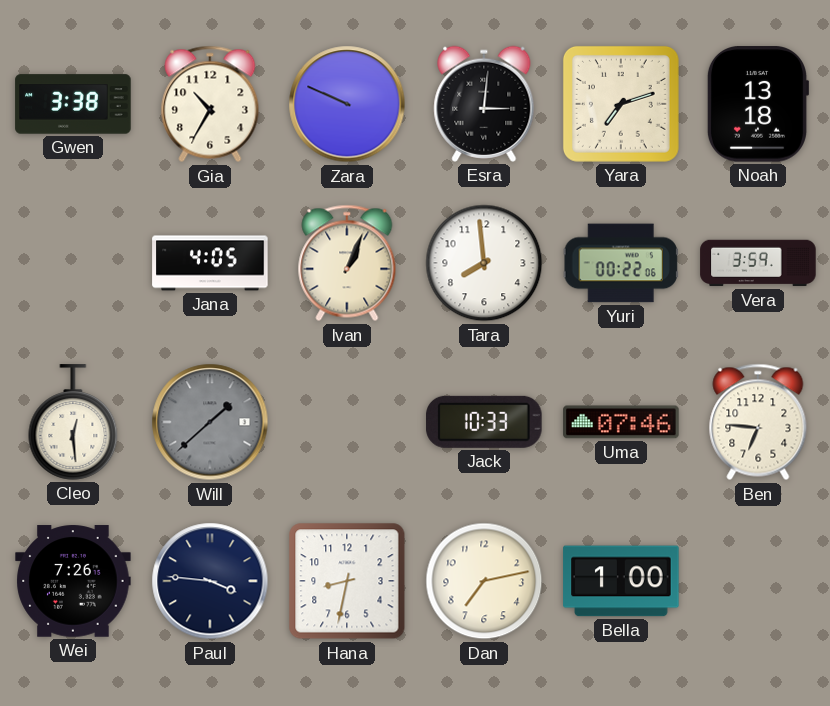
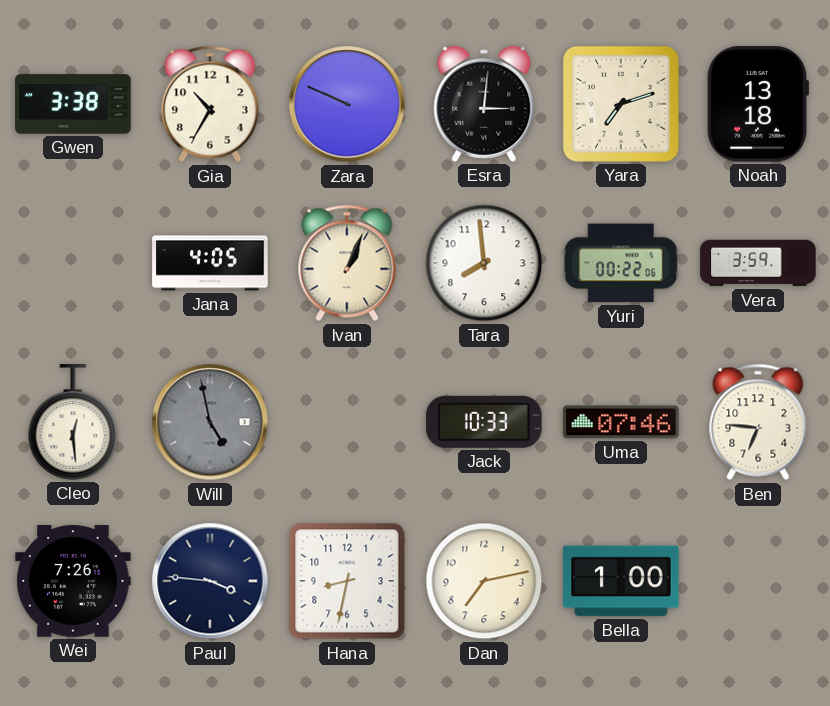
Will: 1:38 -> 4:58 (210, 422)
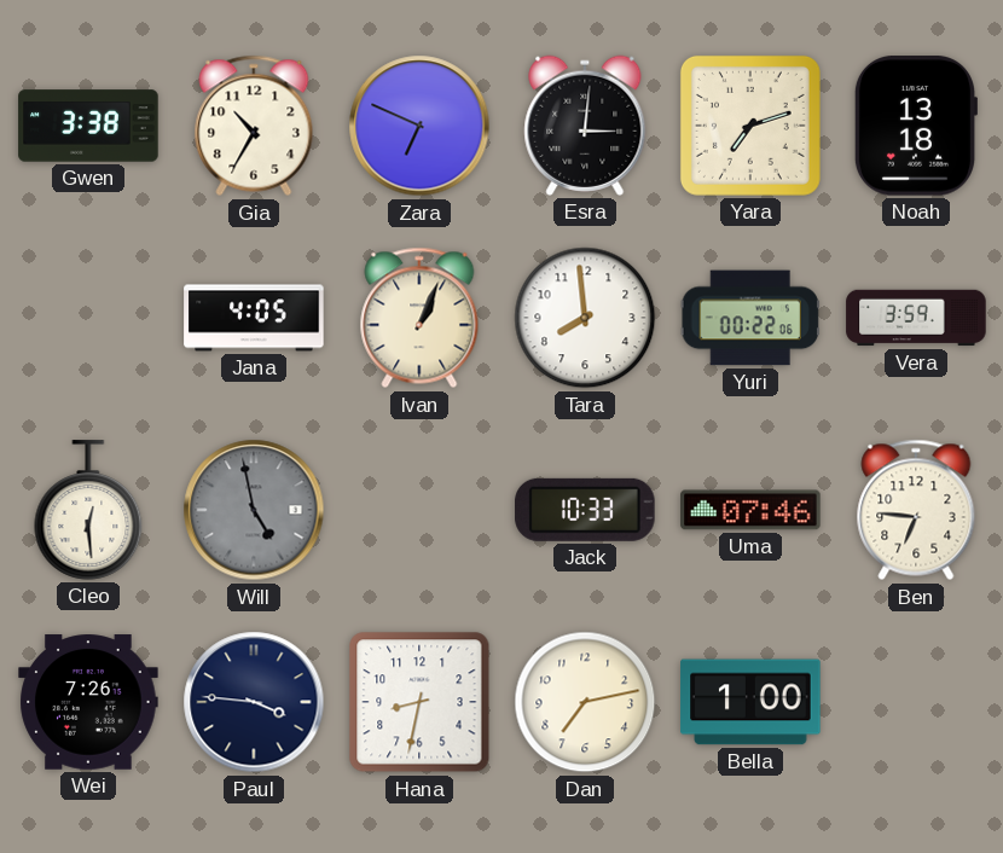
Zara: 9:49 -> 6:49 (419, 126)
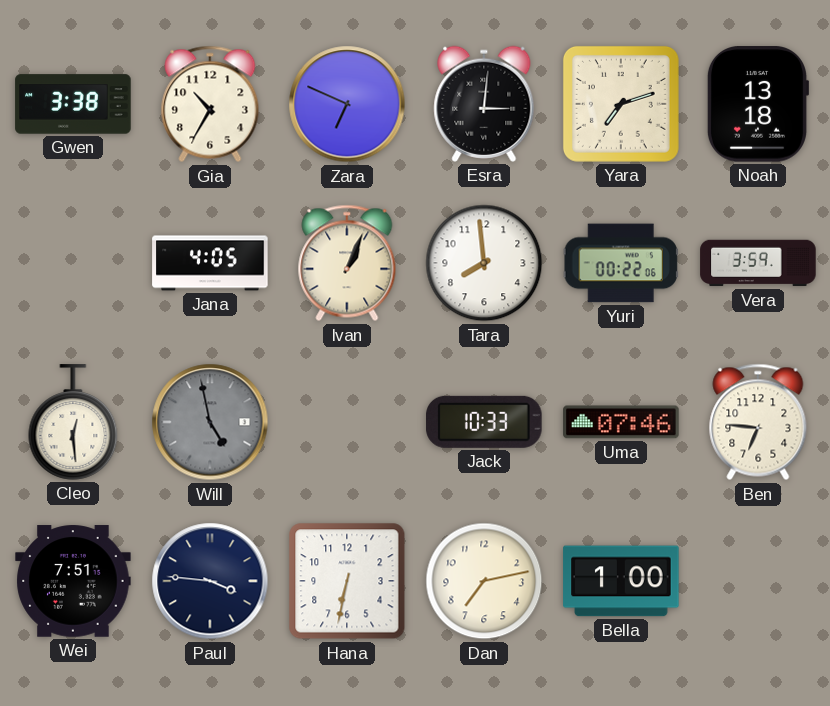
Wei: 7:26 -> 7:51 (73, 581)
Hana: 8:32 -> 6:32 (347, 581)
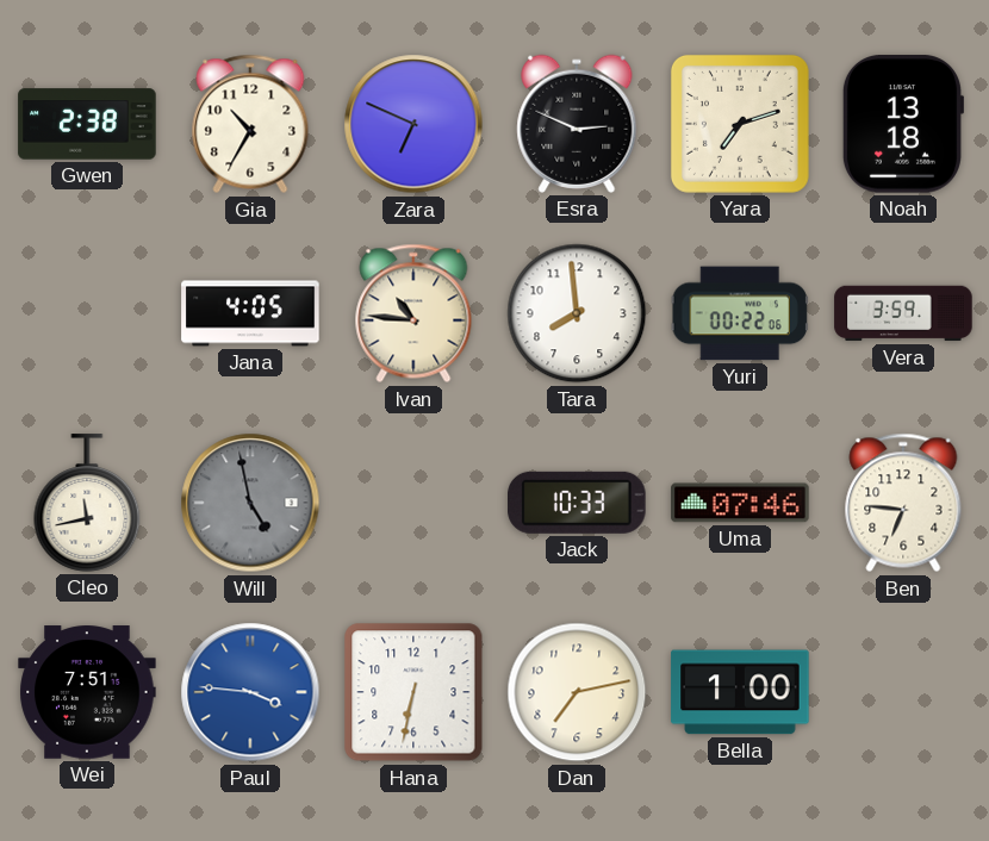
Gwen: 3:38 -> 2:38 (87, 124)
Esra: 3:01 -> 2:49 (577, 124)
Ivan: 1:04 -> 10:46 (413, 313)
Cleo: 12:29 -> 11:43 (87, 503)
Paul dial: navy -> blue (250, 692)
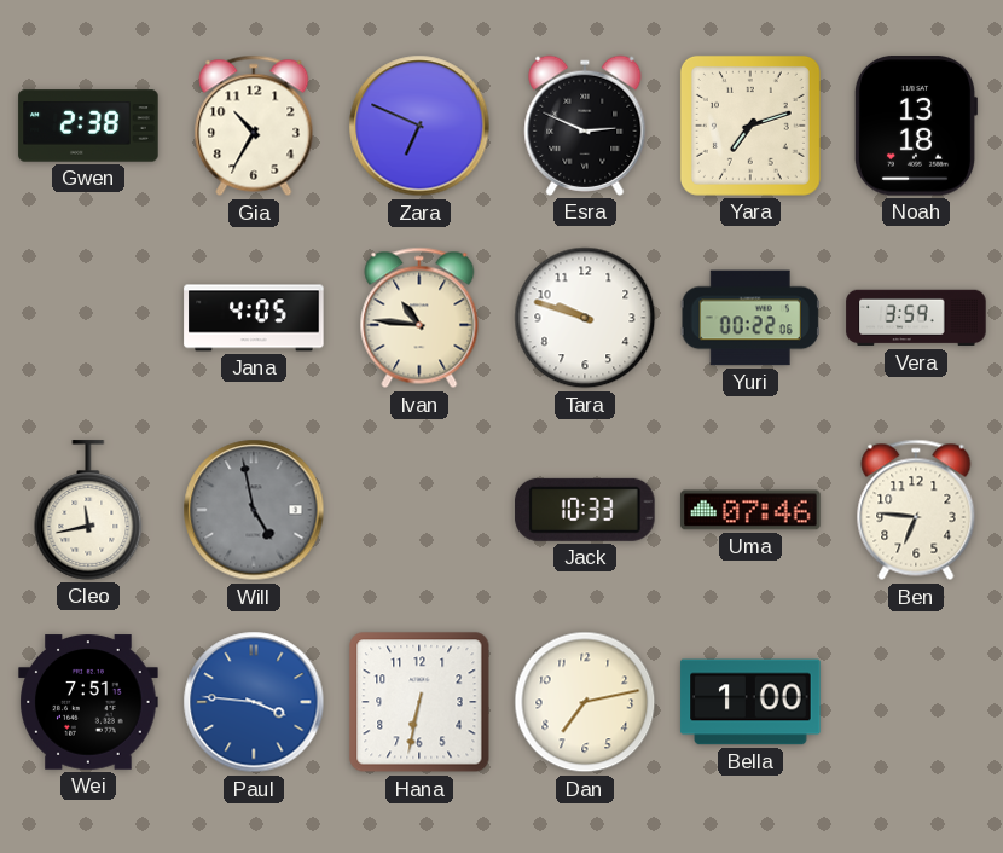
Tara: 7:59 -> 9:48 (585, 318)
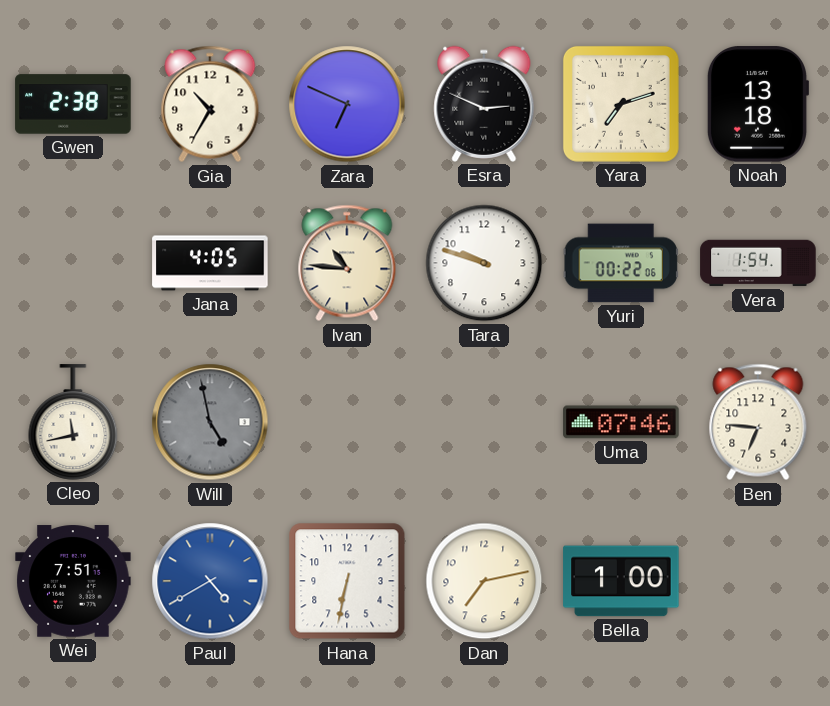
Vera: 3:59 -> 1:54 (758, 263)
Jack: 10:33 -> none (585, 510)
Paul: 3:46 -> 4:40 (210, 581)
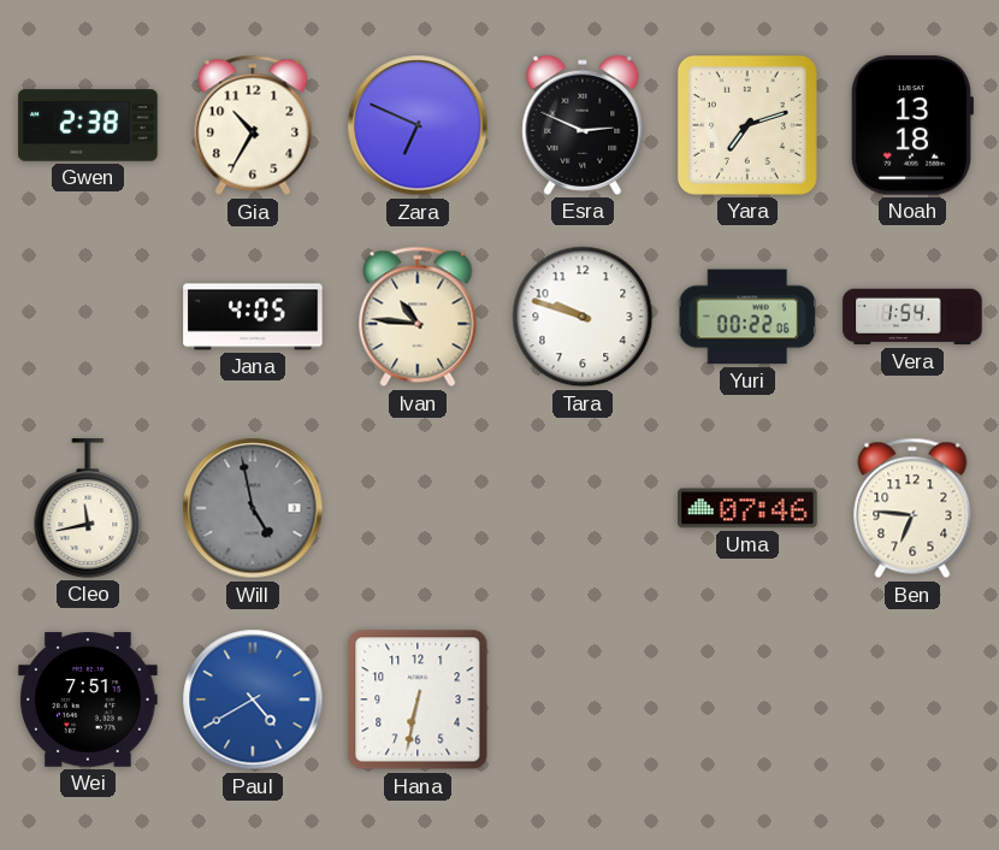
Dan: 7:13 -> none (484, 581)
Bella: 1:00 -> none (621, 581)
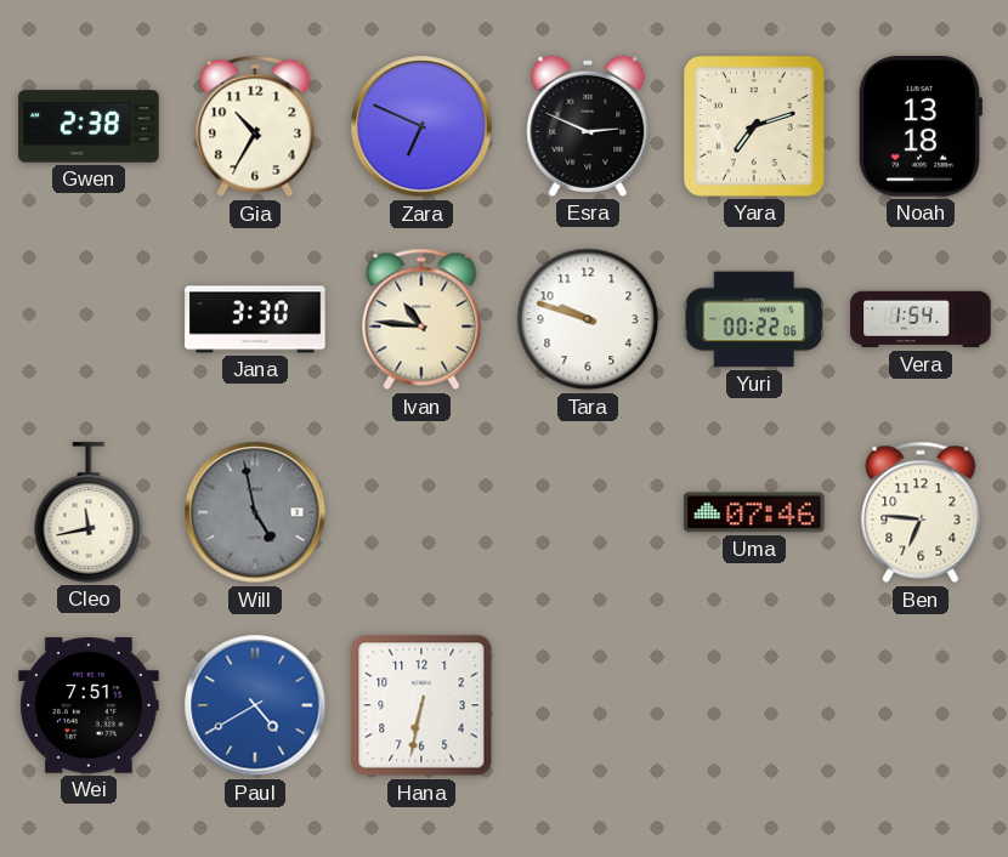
Jana: 4:05 -> 3:30 (255, 319)
